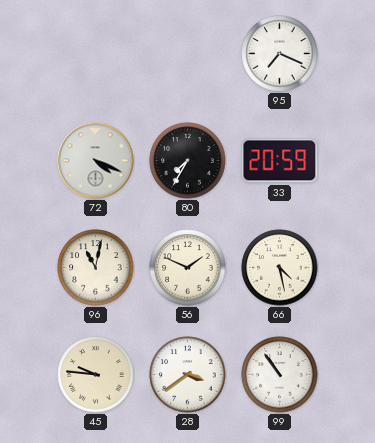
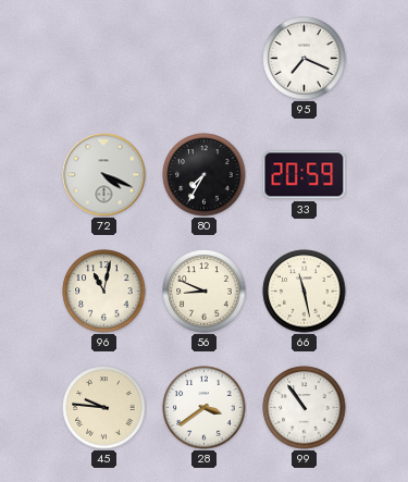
56: 1:49 -> 8:49 (205, 292)
66: 4:28 -> 11:28 (305, 292)
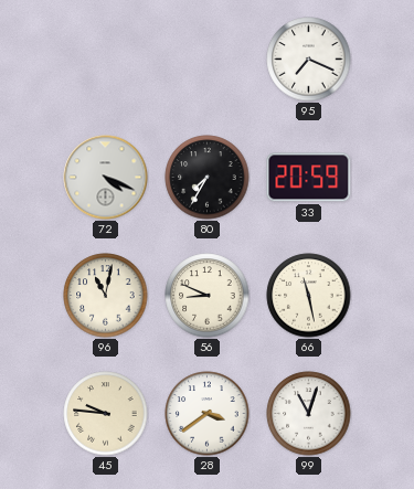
99: 10:54 -> 11:03 (309, 414)
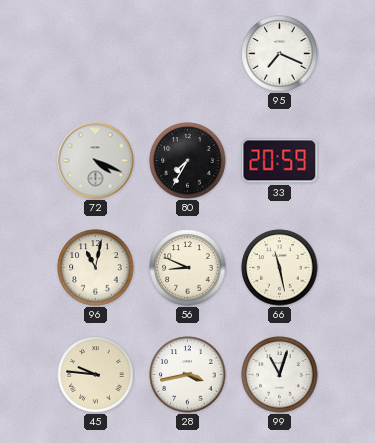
28: 3:39 -> 3:43 (188, 375)
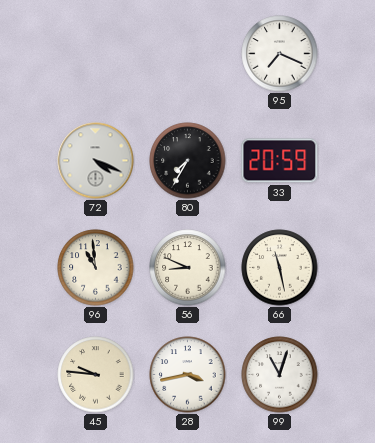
96: 11:02 -> 10:59 (96, 268)
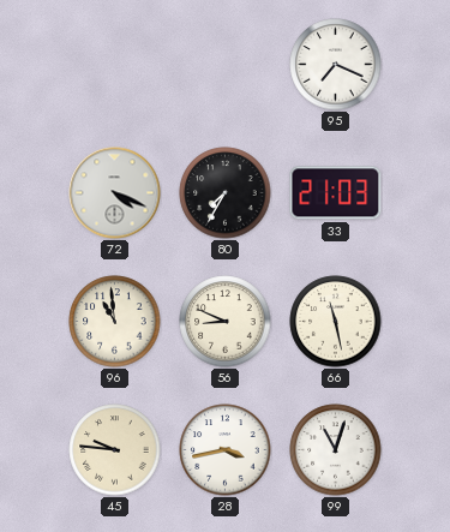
33: 20:59 -> 21:03 (336, 193)
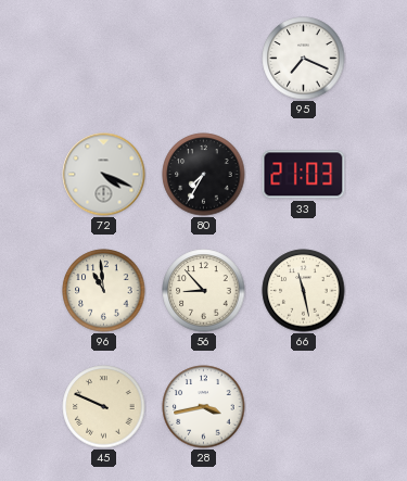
56: 8:49 -> 8:53 (204, 291)
45: 9:46 -> 9:49 (104, 407)
99: 11:03 -> none (336, 450)
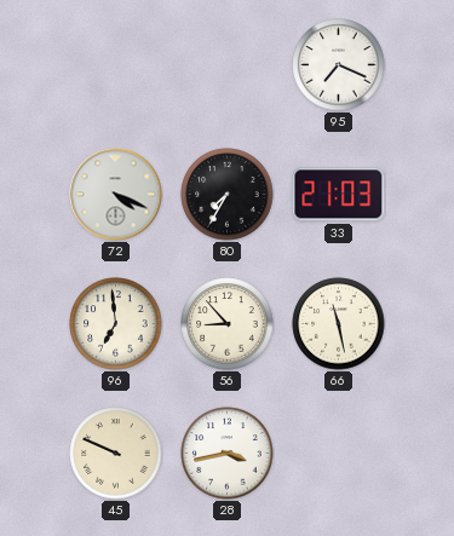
96: 10:59 -> 6:59 (116, 324)
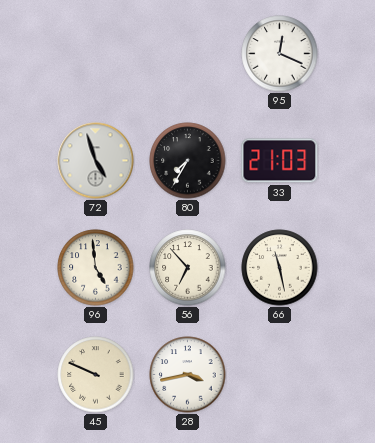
95: 7:19 -> 12:19 (280, 54)
72: 4:19 -> 4:57 (96, 161)
96: 6:59 -> 4:59 (96, 268)
56: 8:53 -> 6:53 (188, 268)
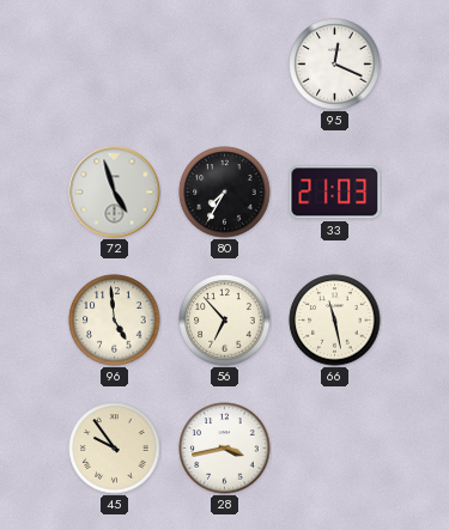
45: 9:49 -> 9:54 (115, 449)
